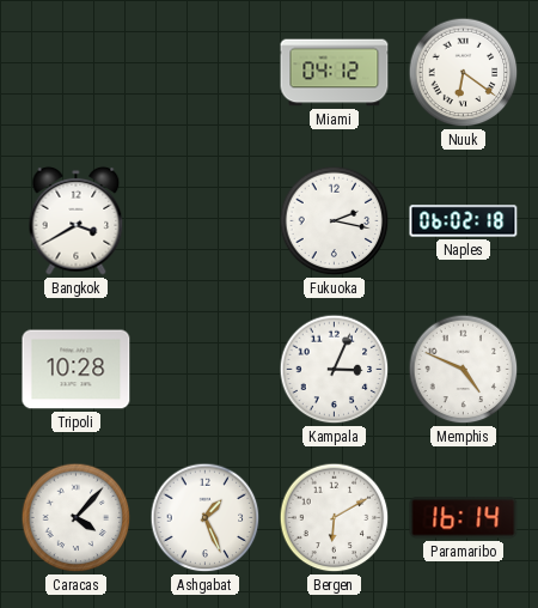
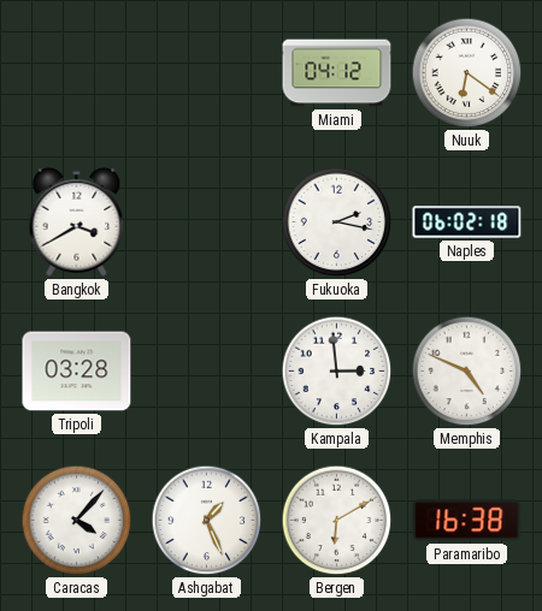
Tripoli: 10:28 -> 03:28 (77, 372)
Kampala: 3:04 -> 2:59 (337, 372)
Paramaribo: 16:14 -> 16:38 (467, 521)
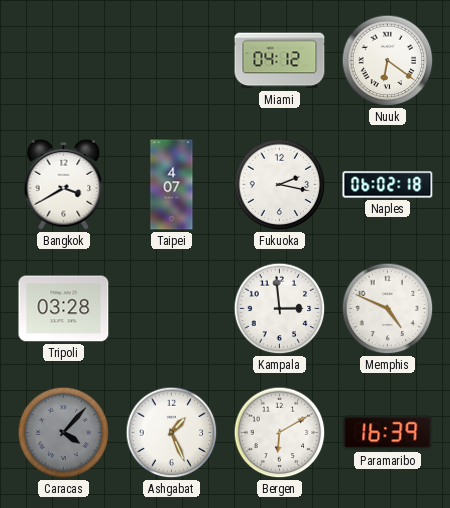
Taipei: none -> 4:07 (172, 185)
Caracas dial: white -> grey (64, 433)
Paramaribo: 16:38 -> 16:39 (388, 433)
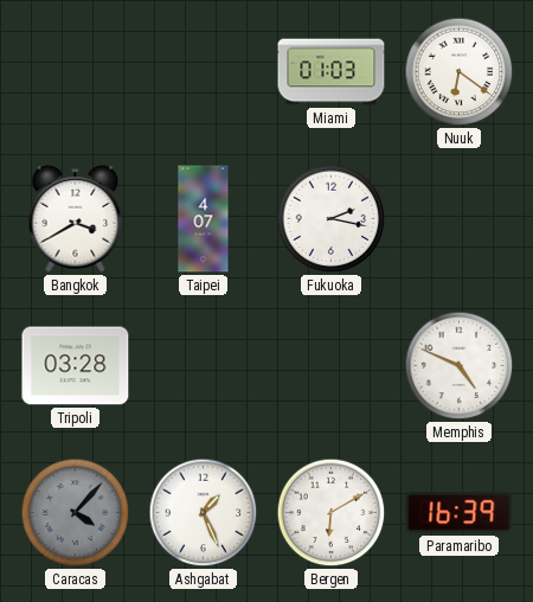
Miami: 04:12 -> 01:03 (332, 72)
Naples: 06:02 -> none (388, 185)
Kampala: 2:59 -> none (280, 309)
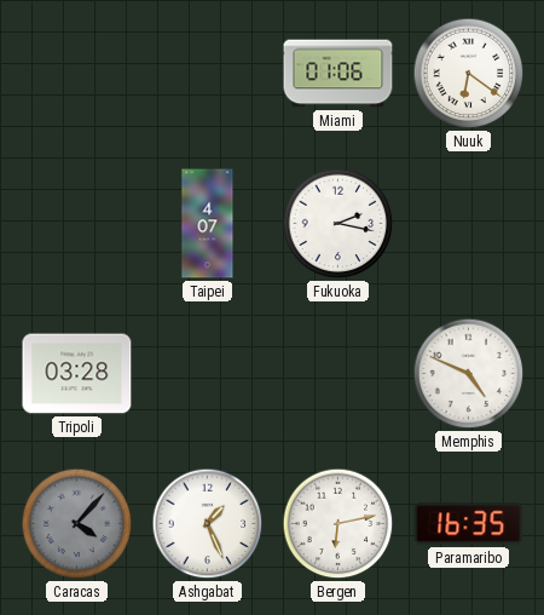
Miami: 01:03 -> 01:06 (338, 74)
Bangkok: 3:40 -> none (76, 218)
Bergen: 6:10 -> 6:13 (338, 524)
Paramaribo: 16:39 -> 16:35 (469, 524)
